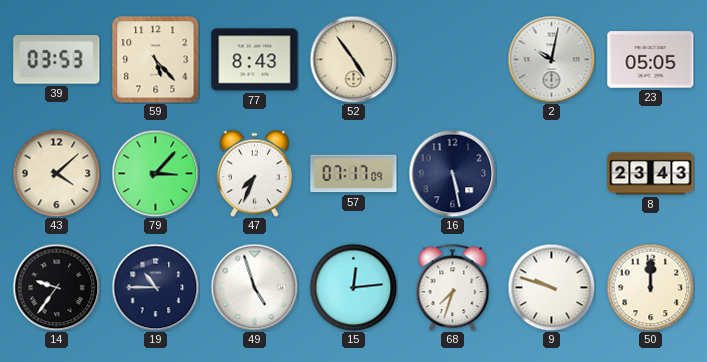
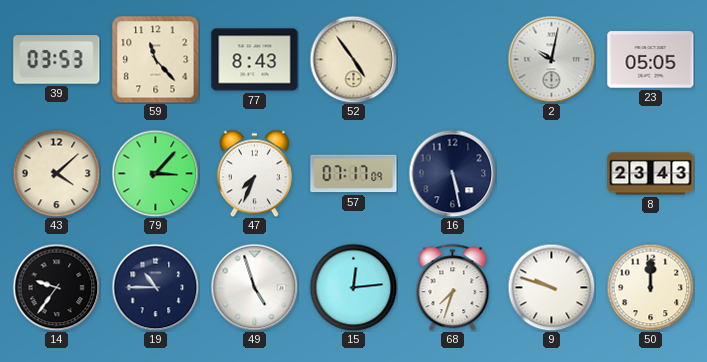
59: 5:23 -> 11:23 (156, 60)
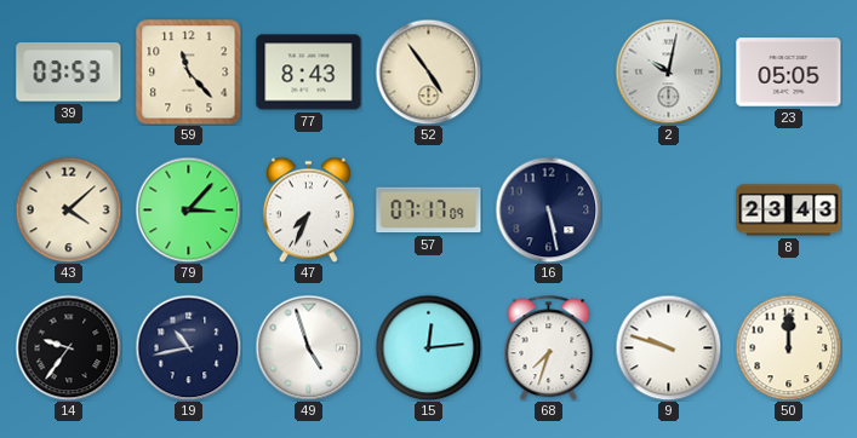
19: 10:45 -> 10:43 (188, 347)
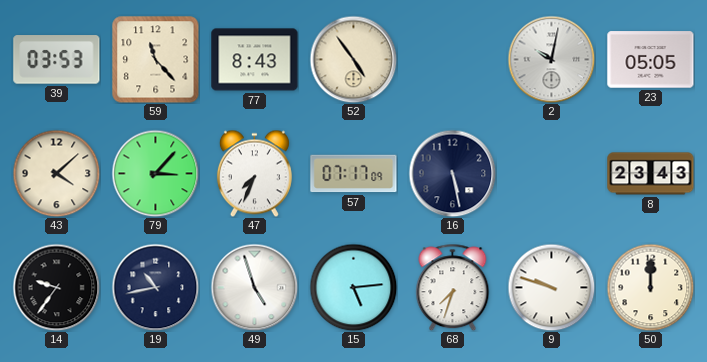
15: 12:14 -> 5:14 (353, 287)
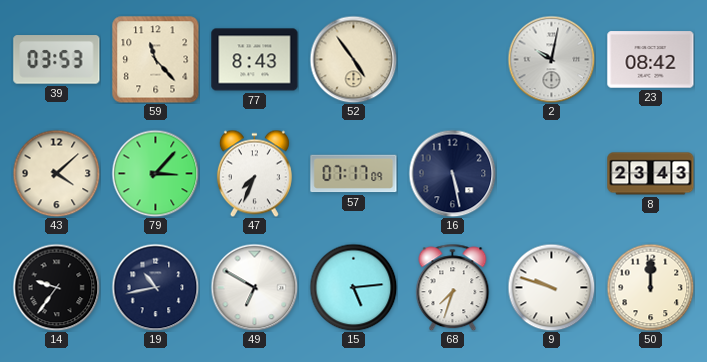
23: 05:05 -> 08:42 (651, 60)
49: 4:57 -> 6:50 (254, 287)
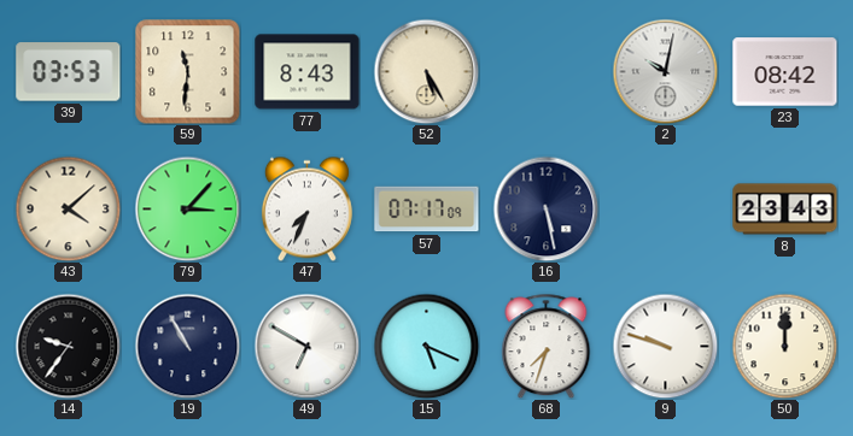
59: 11:23 -> 11:31 (188, 72)
52: 4:54 -> 5:25 (426, 71)
19: 10:43 -> 10:55 (187, 346)
15: 5:14 -> 5:19 (426, 346)
